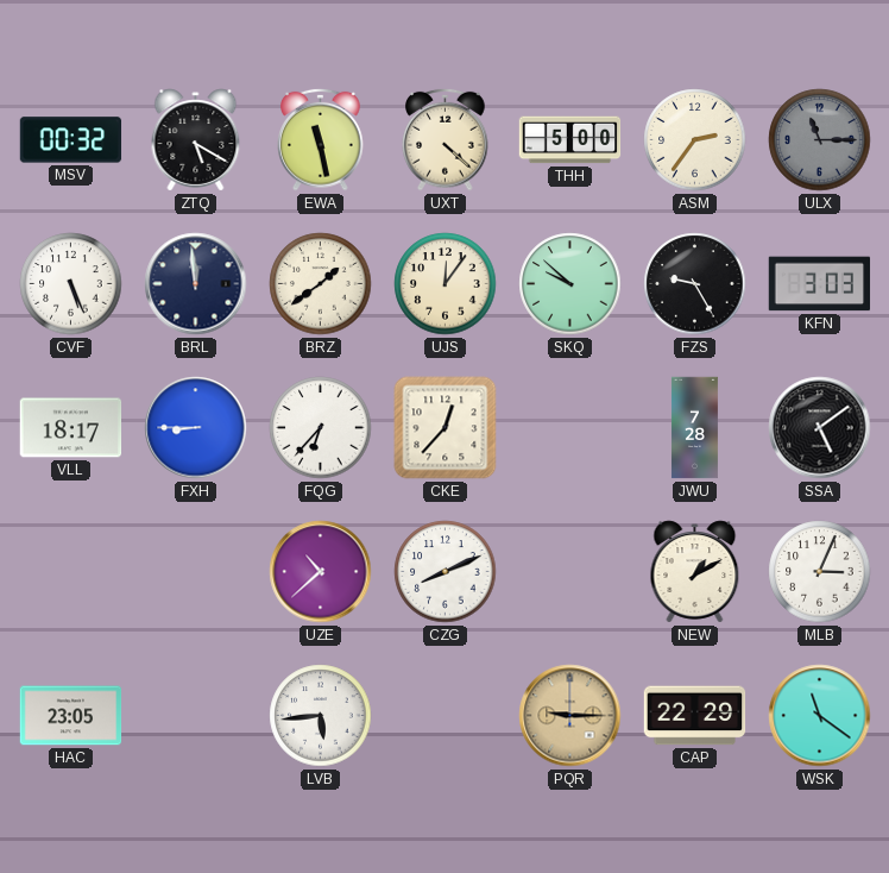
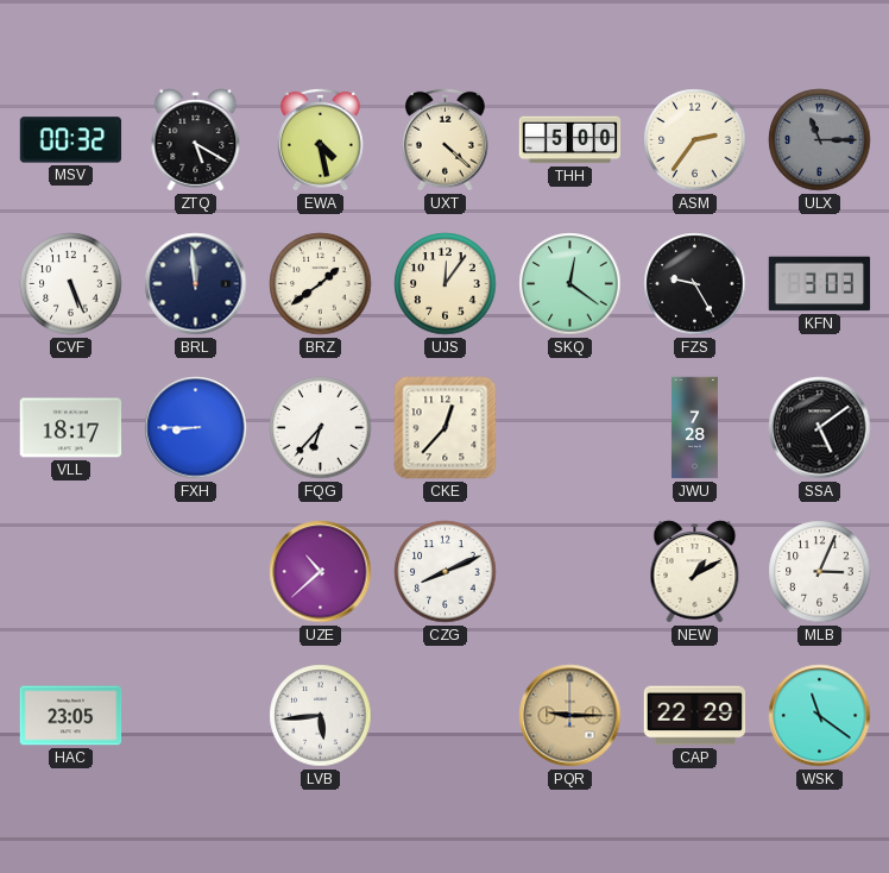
EWA: 11:28 -> 4:28 (321, 139)
SKQ: 9:52 -> 12:21 (570, 284)
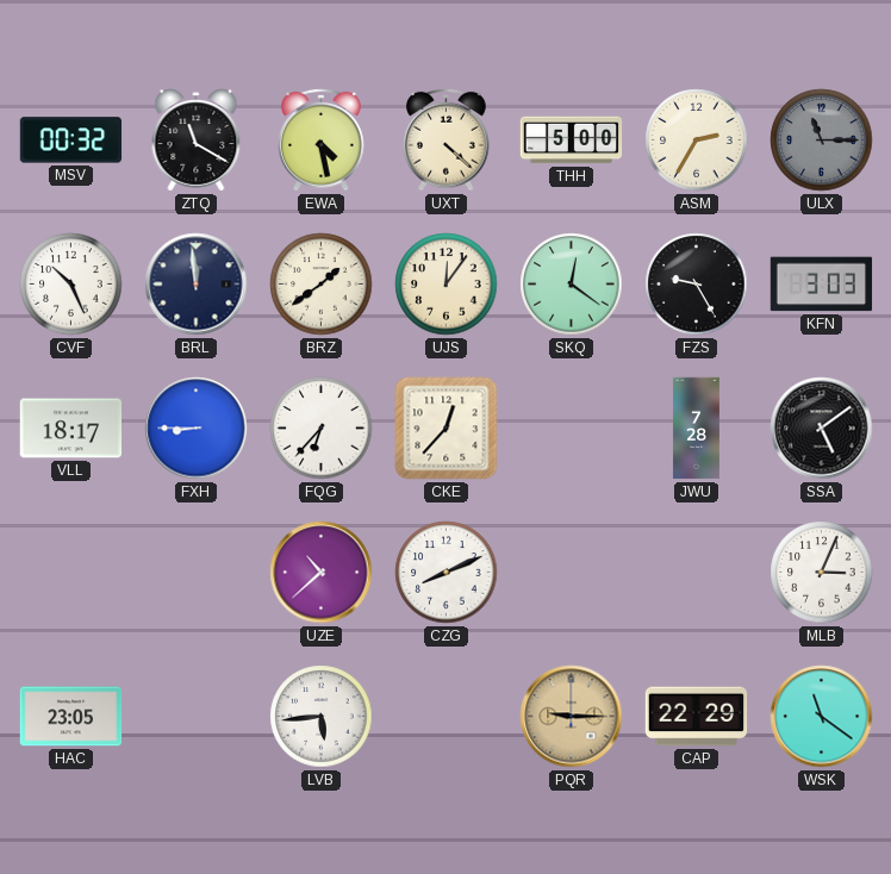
ZTQ: 5:20 -> 11:20 (197, 141)
ASM: 2:36 -> 2:35 (697, 141)
CVF: 5:26 -> 10:26 (71, 285)
NEW: 1:10 -> none (695, 572)
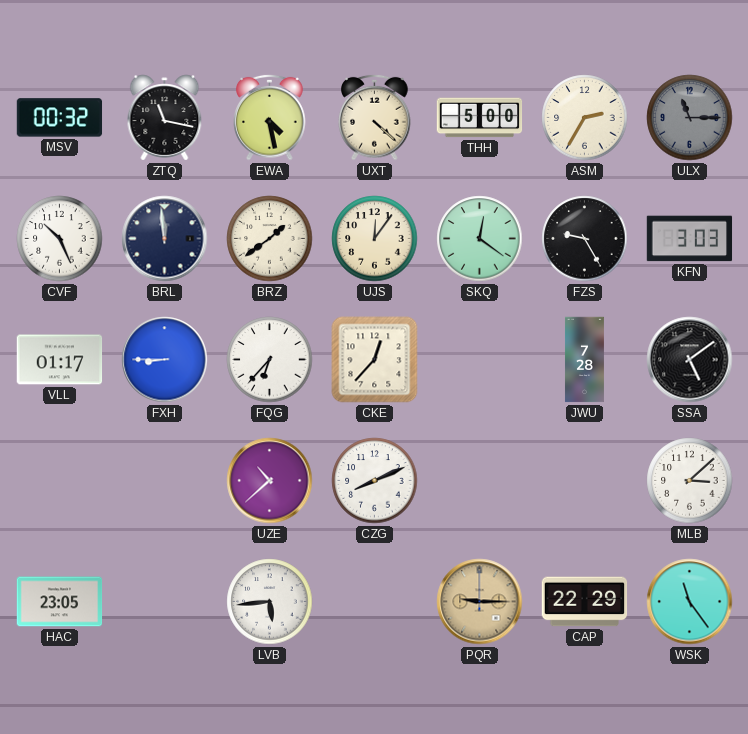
ZTQ: 11:20 -> 11:17 (165, 118)
VLL: 18:17 -> 01:17 (60, 360)
MLB: 3:04 -> 3:08 (690, 481)
WSK: 11:21 -> 11:24 (690, 602)
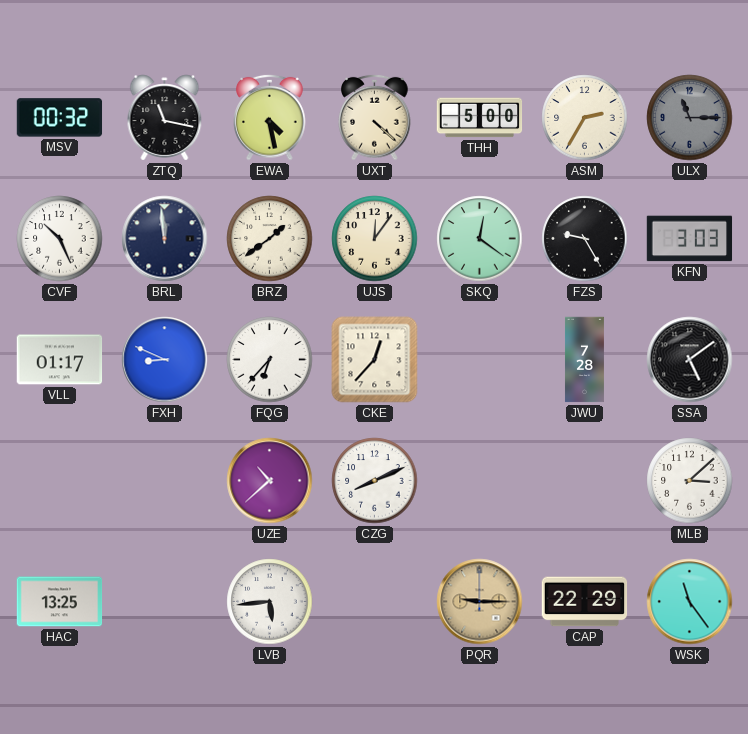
FXH: 8:45 -> 8:49 (165, 360)
HAC: 23:05 -> 13:25 (60, 602)
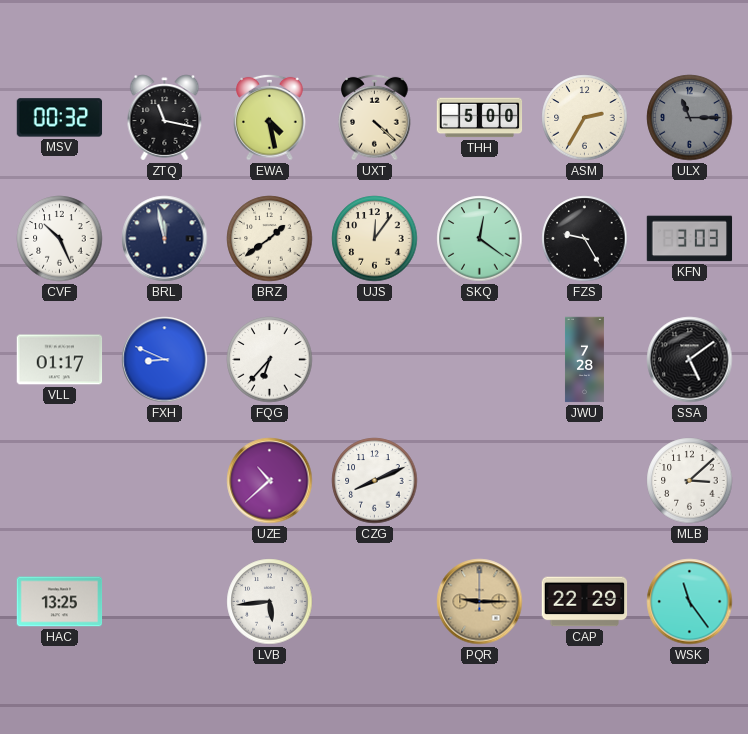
BRL: 11:59 -> 11:58 (165, 239)
CKE: 12:37 -> none (375, 360)
